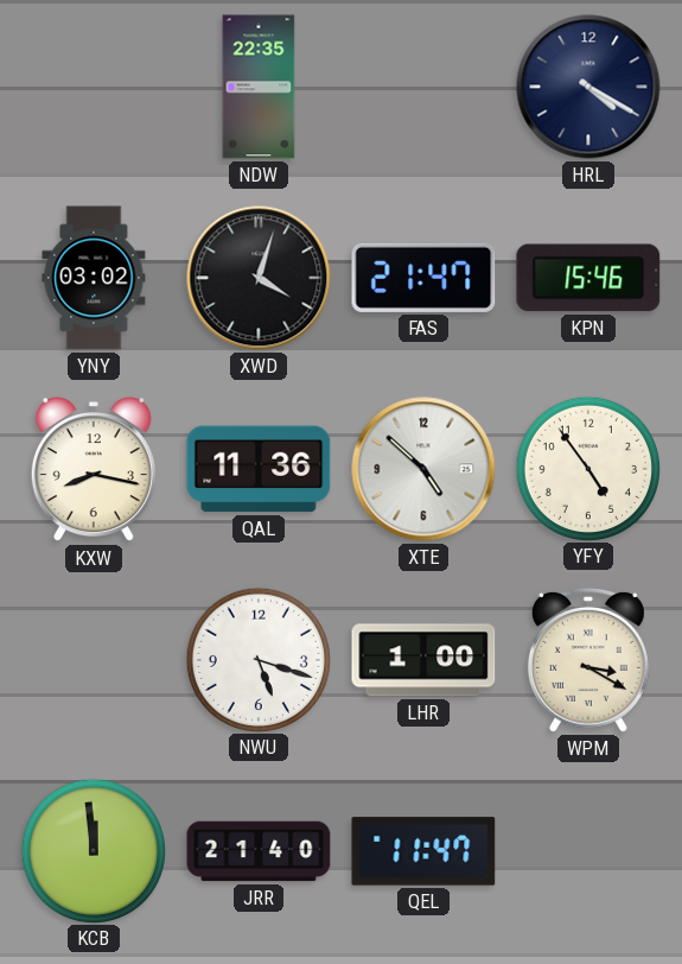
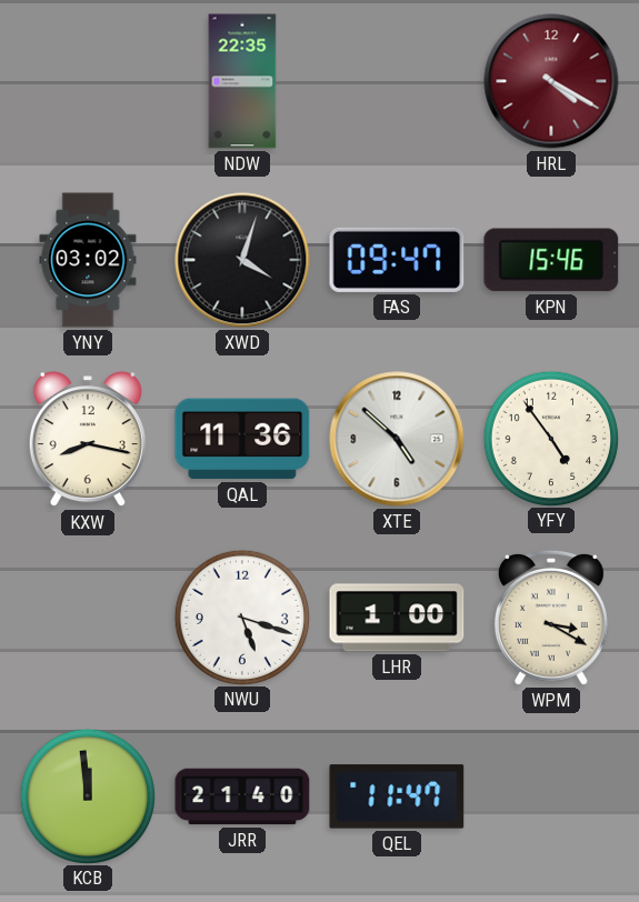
HRL dial: navy -> burgundy (551, 81)
FAS: 21:47 -> 09:47 (397, 260)
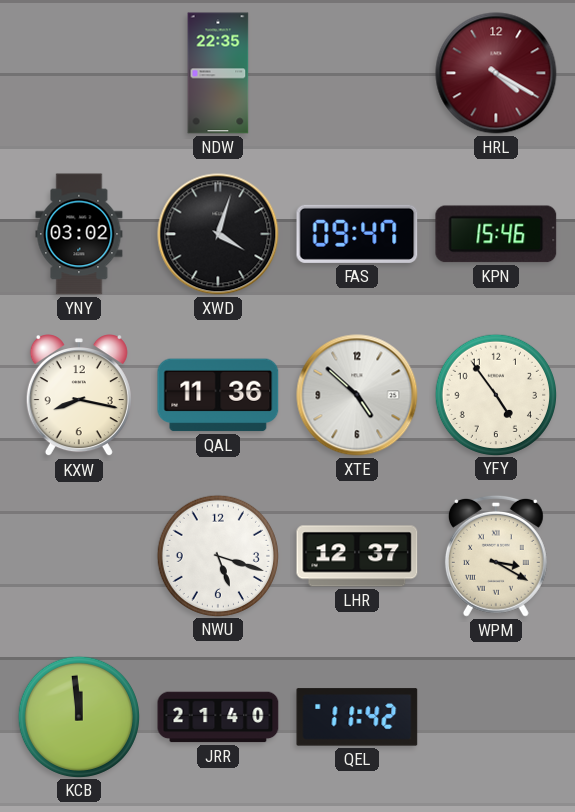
LHR: 1:00 -> 12:37 (357, 556)
QEL: 11:47 -> 11:42 (357, 717)
